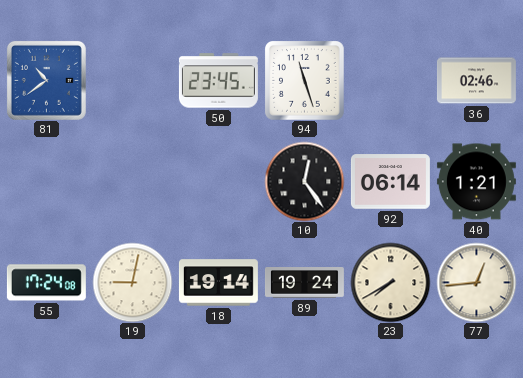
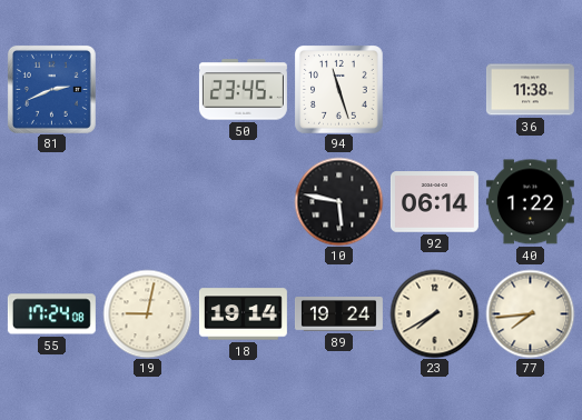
81: 10:39 -> 2:41 (51, 89)
36: 02:46 -> 11:38 (530, 90)
10: 12:24 -> 5:47 (338, 201)
40: 1:21 -> 1:22 (530, 202)
77: 12:44 -> 7:44 (530, 313)
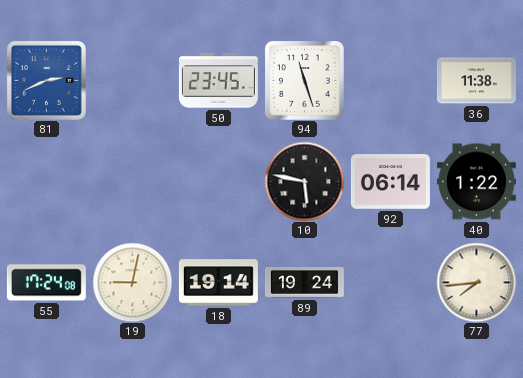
23: 7:40 -> none (434, 313)
